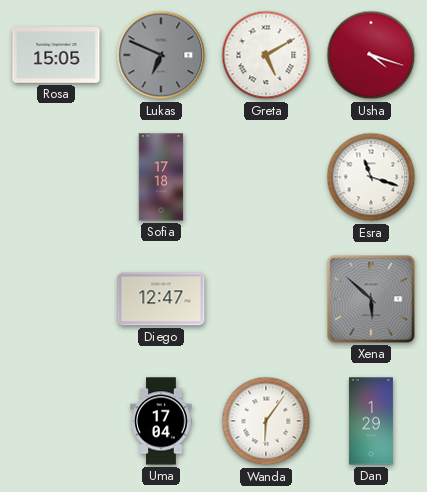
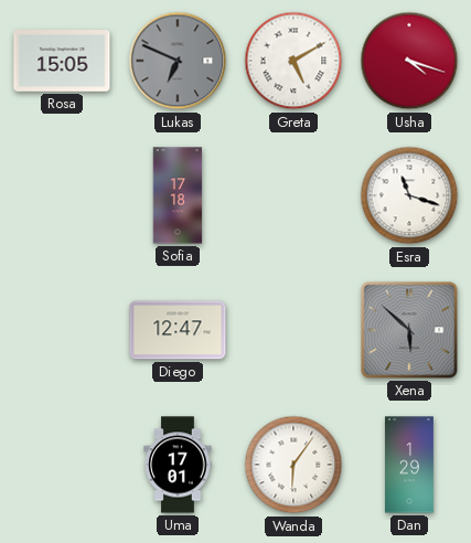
Uma: 17:04 -> 17:01 (178, 465)
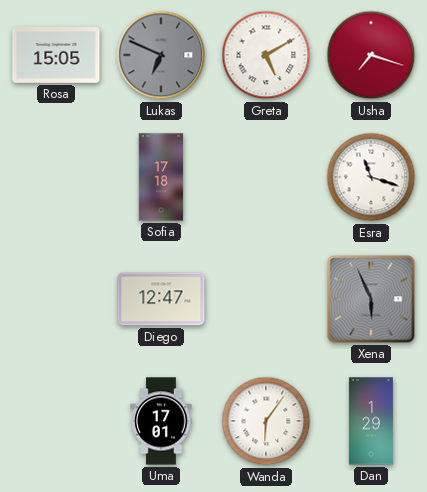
Usha: 4:18 -> 7:18 (371, 55)
Xena: 5:52 -> 5:56 (371, 299)
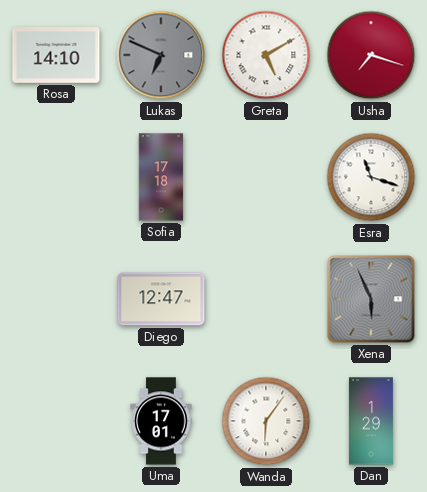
Rosa: 15:05 -> 14:10 (56, 55)
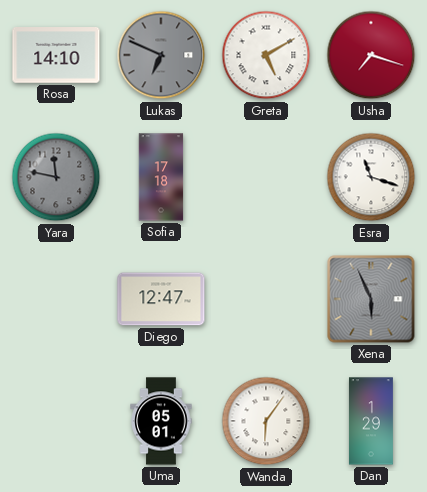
Yara: none -> 11:47 (56, 177)
Uma: 17:01 -> 05:01 (161, 421)
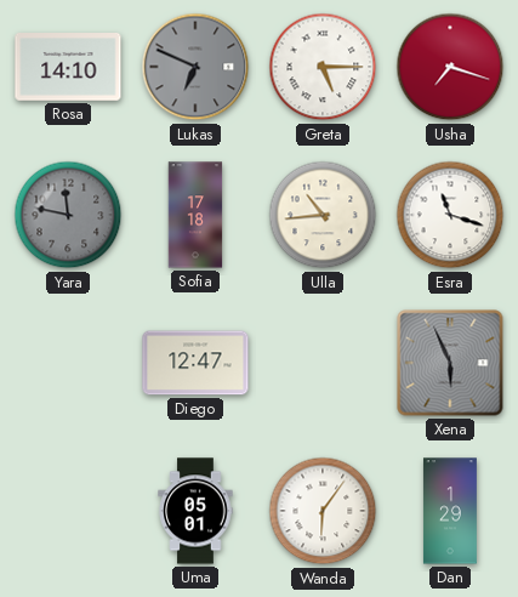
Greta: 5:10 -> 5:15 (323, 67)
Ulla: none -> 10:44 (323, 215)
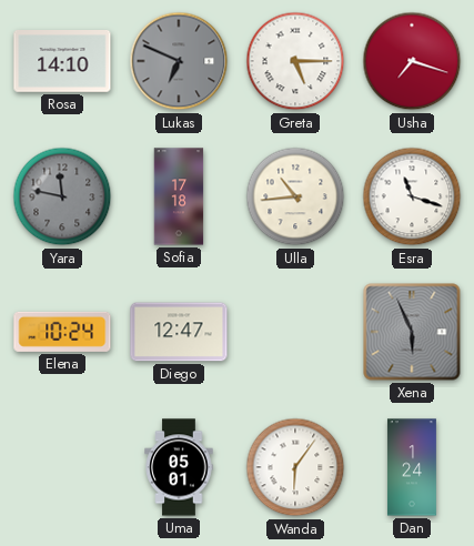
Elena: none -> 10:24 (62, 332)
Dan: 1:29 -> 1:24 (412, 467)
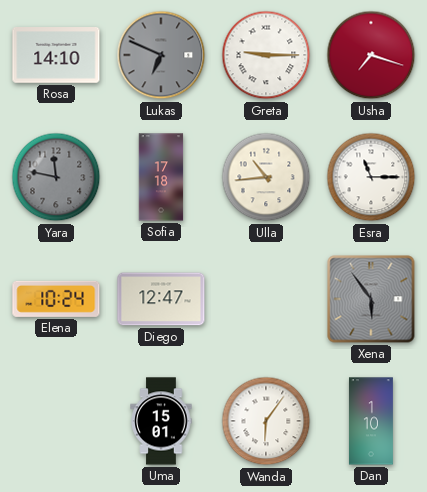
Greta: 5:15 -> 9:15 (266, 55)
Esra: 11:18 -> 11:15 (371, 177)
Xena: 5:56 -> 5:54 (371, 299)
Uma: 05:01 -> 15:01 (161, 421)
Dan: 1:24 -> 1:10 (371, 421)
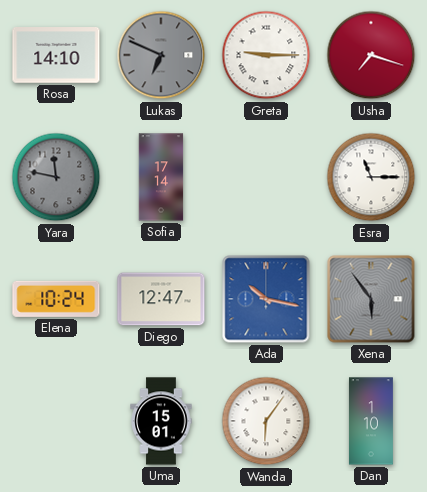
Sofia: 17:18 -> 17:14 (161, 177)
Ulla: 10:44 -> none (266, 177)
Ada: none -> 10:17 (266, 299)
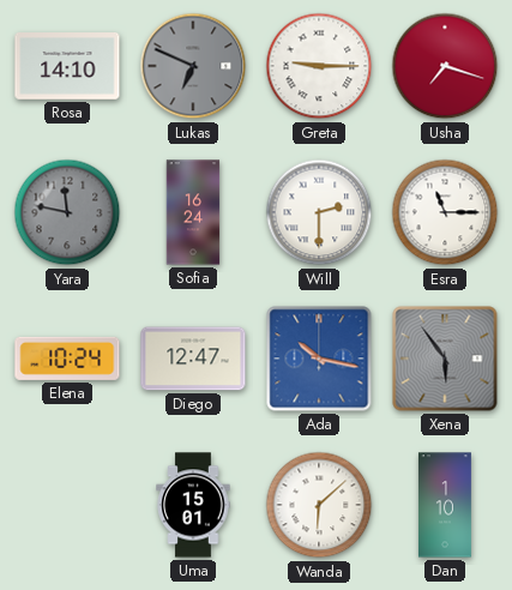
Sofia: 17:14 -> 16:24 (193, 212)
Will: none -> 2:30 (319, 212)
Wanda: 6:06 -> 6:08 (319, 505)
